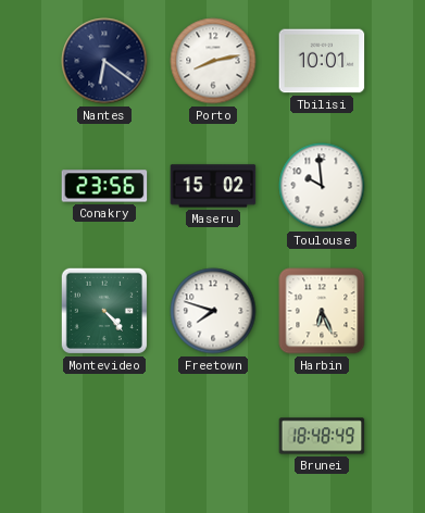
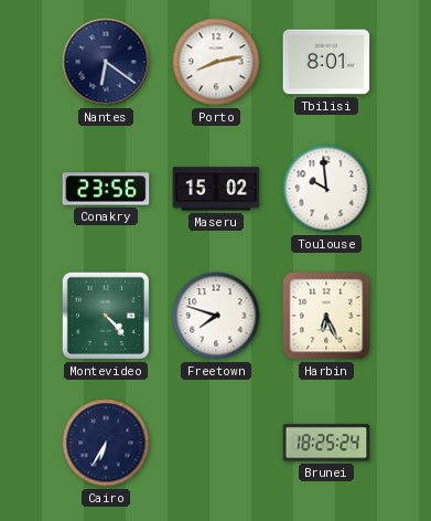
Tbilisi: 10:01 -> 8:01 (326, 62)
Cairo: none -> 6:35 (106, 443)
Brunei: 18:48 -> 18:25 (326, 443)
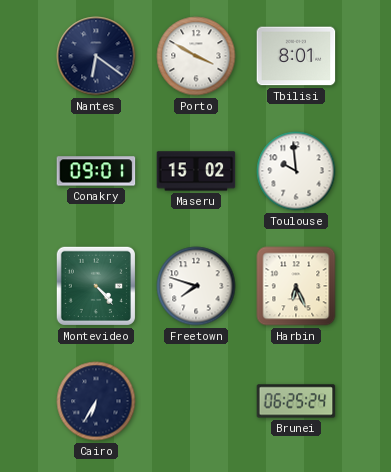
Porto: 8:13 -> 3:50 (196, 56)
Conakry: 23:56 -> 09:01 (96, 171)
Brunei: 18:25 -> 06:25 (296, 401)
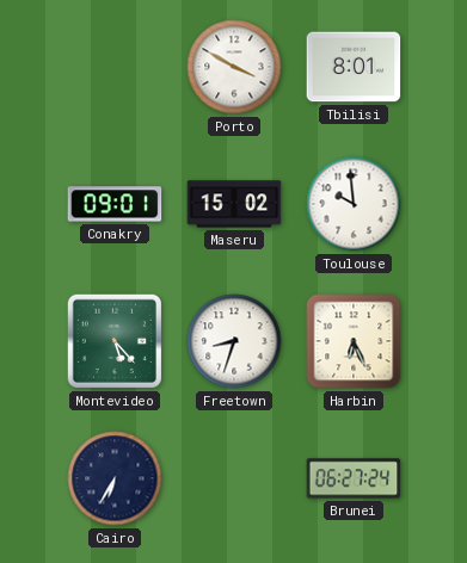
Nantes: 6:21 -> none (96, 56)
Montevideo: 4:23 -> 5:23 (115, 341)
Freetown: 7:48 -> 8:33 (234, 341)
Brunei: 06:25 -> 06:27 (354, 478)
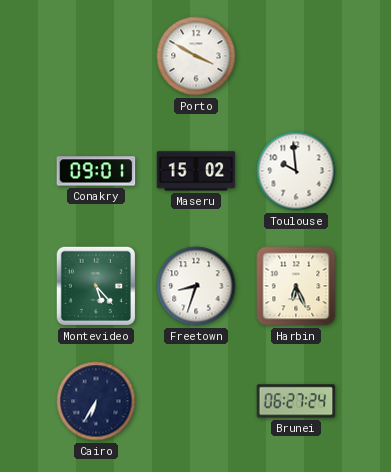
Tbilisi: 8:01 -> none (354, 67)
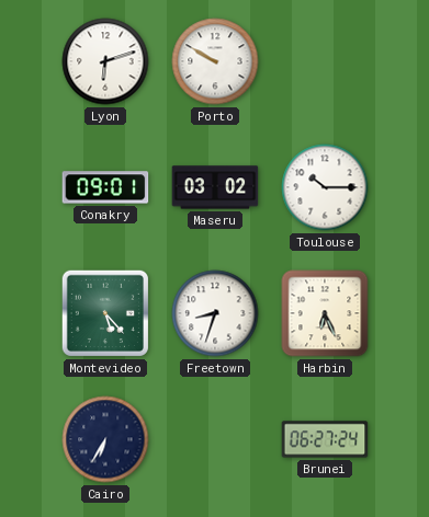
Lyon: none -> 6:12 (105, 61)
Porto: 3:50 -> 9:50 (215, 61)
Maseru: 15:02 -> 03:02 (215, 187)
Toulouse: 9:59 -> 10:15 (325, 187)
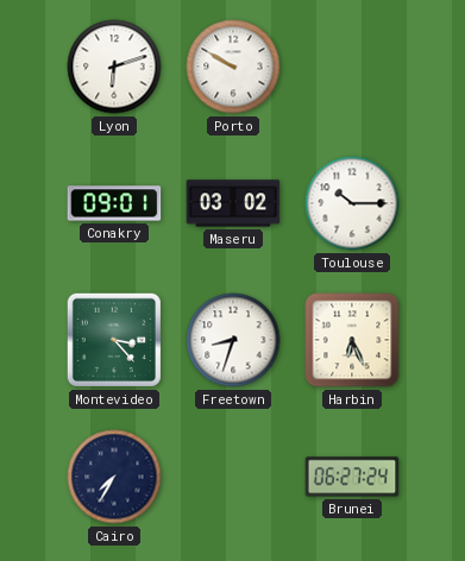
Montevideo: 5:23 -> 3:23 (114, 340)
Cairo: 6:35 -> 7:35 (114, 477)
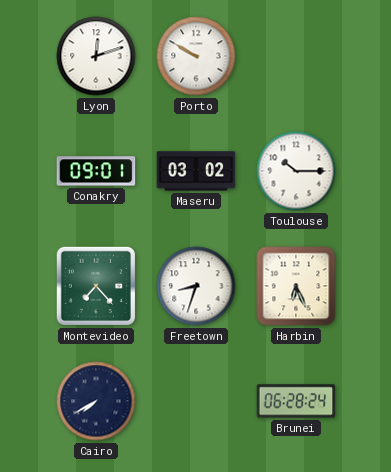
Lyon: 6:12 -> 12:12 (96, 56)
Montevideo: 3:23 -> 7:23 (96, 286)
Cairo: 7:35 -> 7:40 (96, 401)
Brunei: 06:27 -> 06:28 (296, 401)
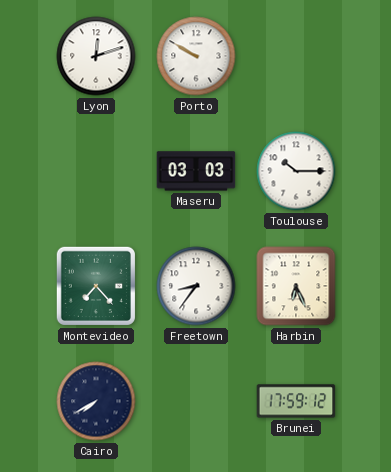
Conakry: 09:01 -> none (96, 171)
Maseru: 03:02 -> 03:03 (196, 171)
Freetown: 8:33 -> 8:36 (196, 286)
Brunei: 06:28 -> 17:59 (296, 401)
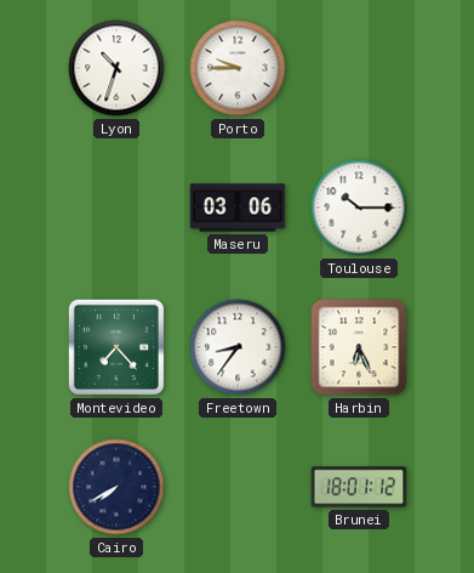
Lyon: 12:12 -> 10:33 (116, 68)
Porto: 9:50 -> 9:45 (238, 68)
Maseru: 03:03 -> 03:06 (238, 208)
Brunei: 17:59 -> 18:01 (359, 487)
